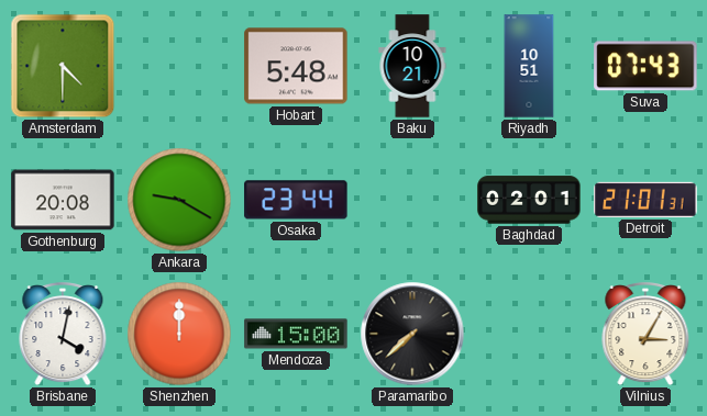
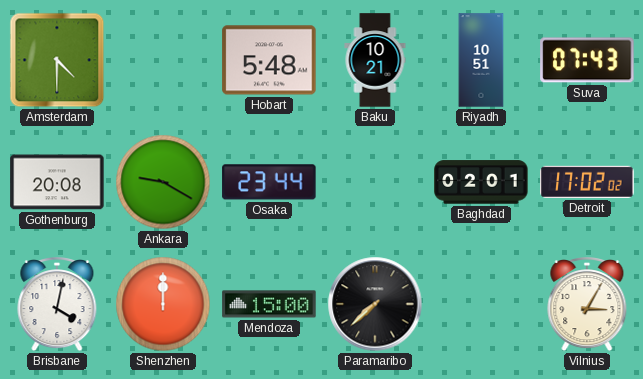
Detroit: 21:01 -> 17:02 (587, 182)
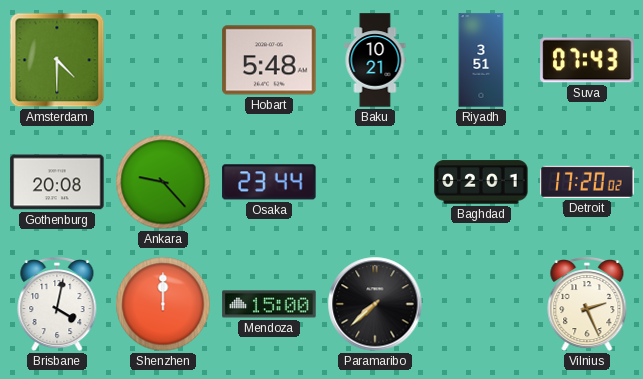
Riyadh: 10:51 -> 3:51 (481, 60)
Ankara: 9:20 -> 9:23 (163, 182)
Detroit: 17:02 -> 17:20 (587, 182)
Vilnius: 3:05 -> 2:26 (587, 305)
